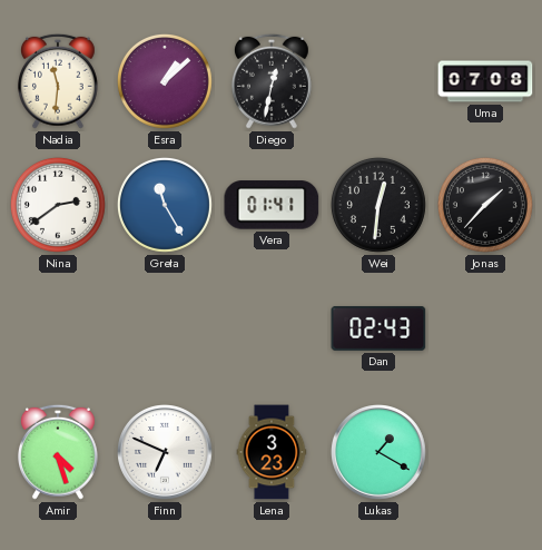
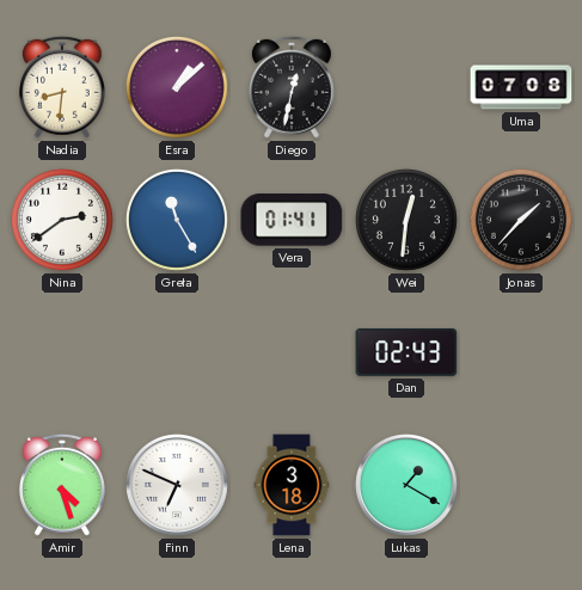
Nadia: 11:31 -> 8:31 (62, 87)
Lena: 3:23 -> 3:18 (292, 485)
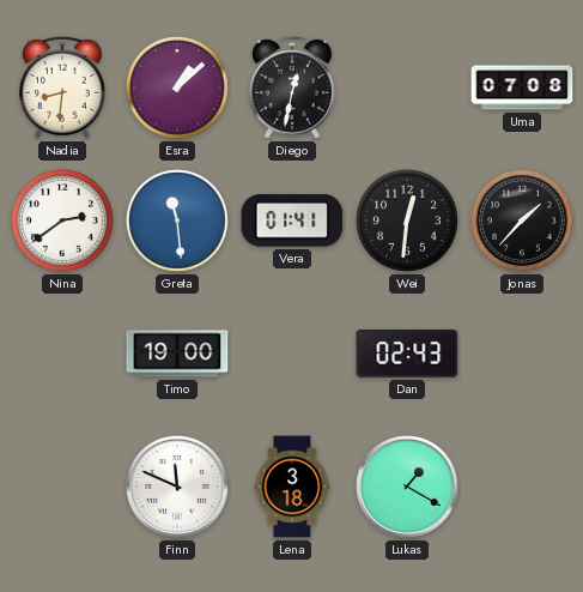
Greta: 11:25 -> 11:29 (177, 221)
Timo: none -> 19:00 (177, 354)
Amir: 4:27 -> none (62, 485)
Finn: 6:49 -> 11:49 (178, 488)
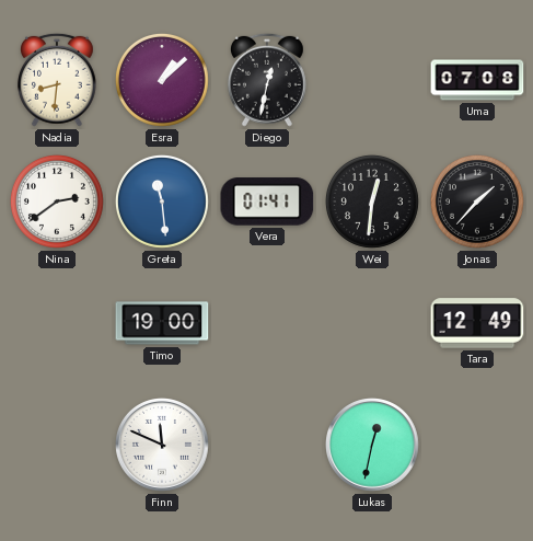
Dan: 02:43 -> none (407, 354)
Tara: none -> 12:49 (477, 323)
Lena: 3:18 -> none (292, 487)
Lukas: 1:20 -> 12:32 (373, 446)
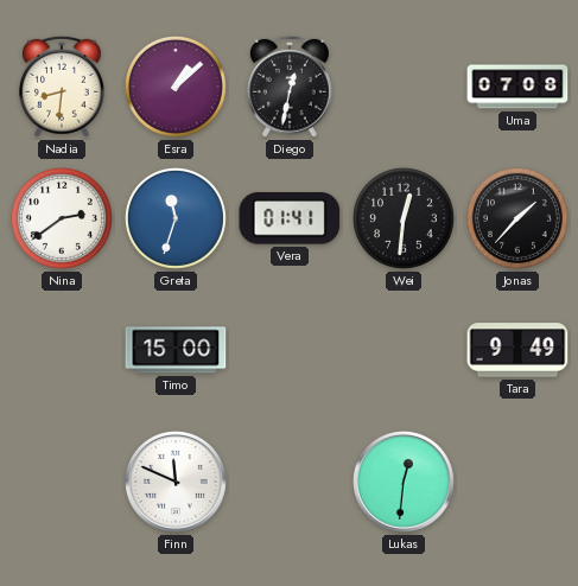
Greta: 11:29 -> 11:33 (176, 218)
Timo: 19:00 -> 15:00 (176, 350)
Tara: 12:49 -> 9:49 (517, 350)
Lukas: 12:32 -> 12:31 (405, 483)
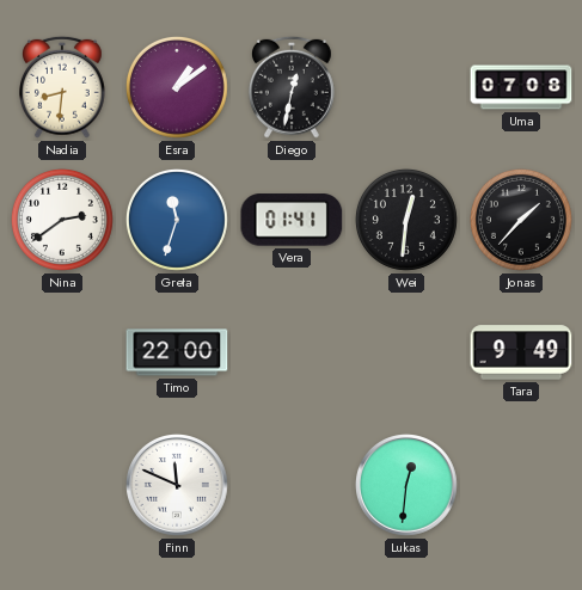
Esra: 1:08 -> 1:09 (177, 87)
Timo: 15:00 -> 22:00 (177, 352)
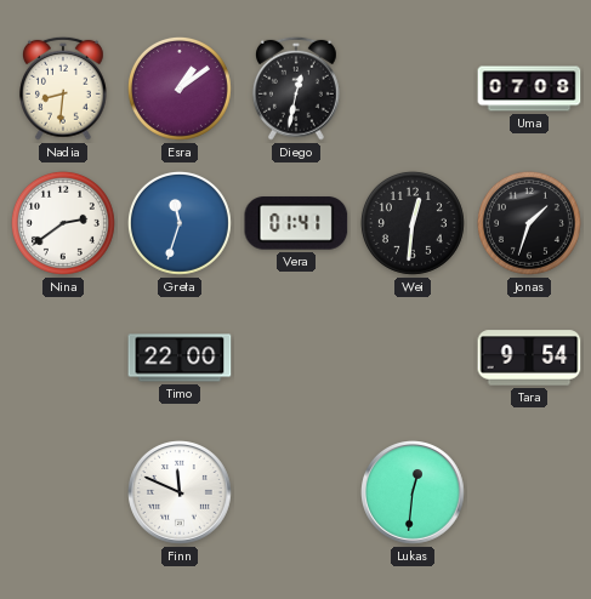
Jonas: 1:37 -> 1:33 (529, 223)
Tara: 9:49 -> 9:54 (529, 358)
